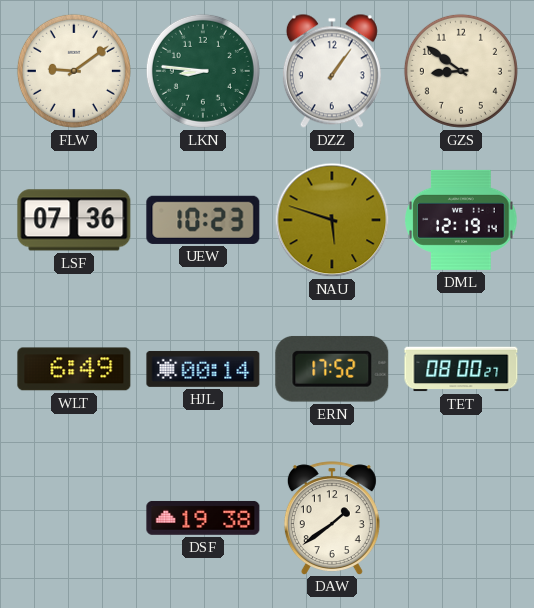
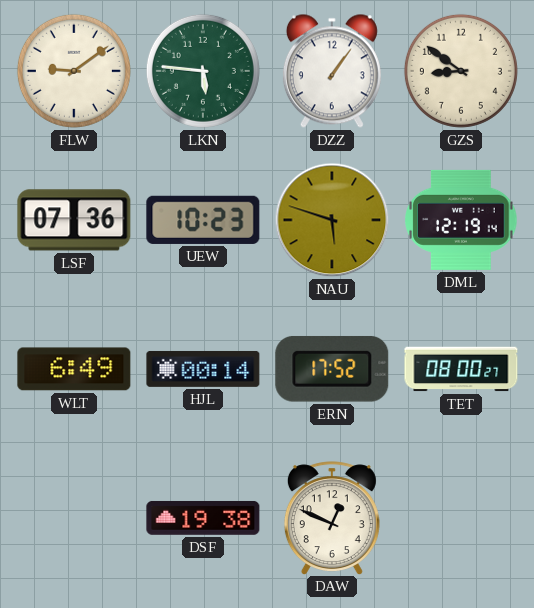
LKN: 8:46 -> 5:46 (203, 71)
DAW: 1:39 -> 12:49 (332, 518)
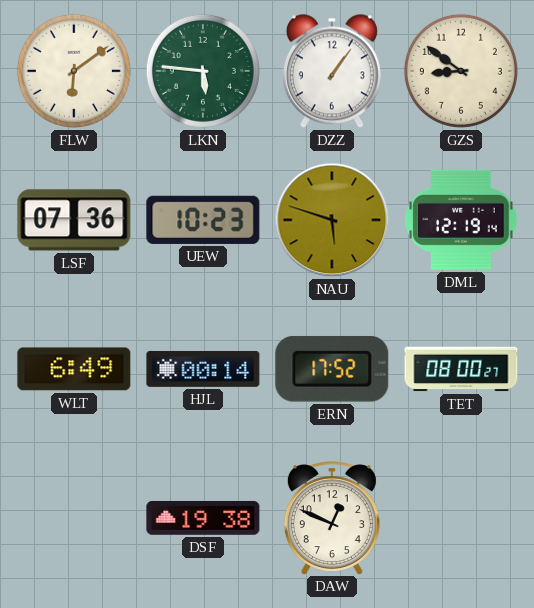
FLW: 9:09 -> 6:09 (74, 71)
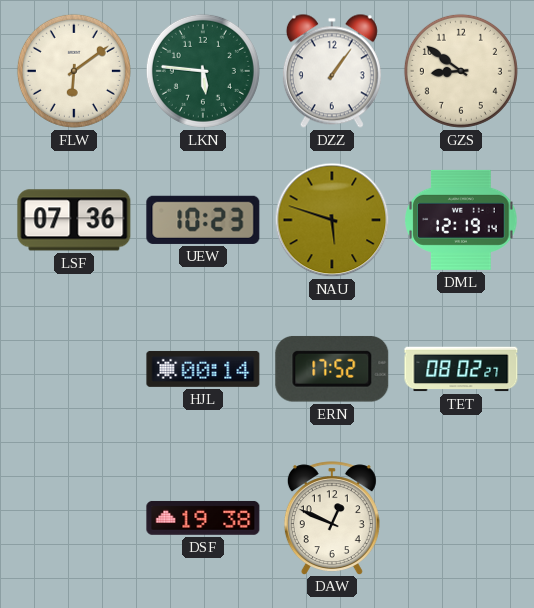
WLT: 6:49 -> none (74, 369)
TET: 08:00 -> 08:02 (461, 369)
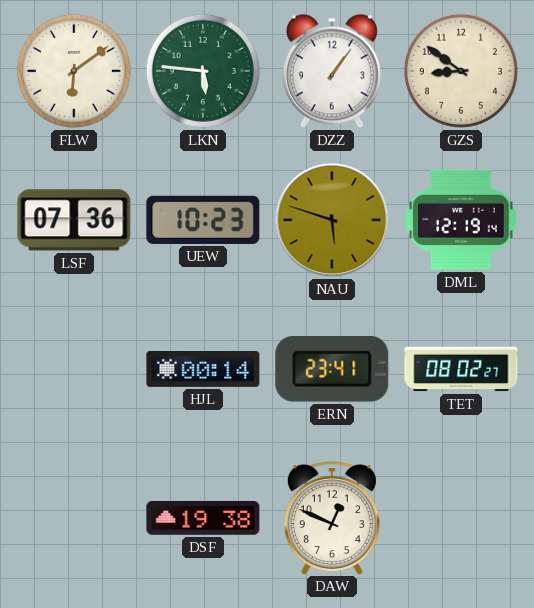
ERN: 17:52 -> 23:41 (332, 369)
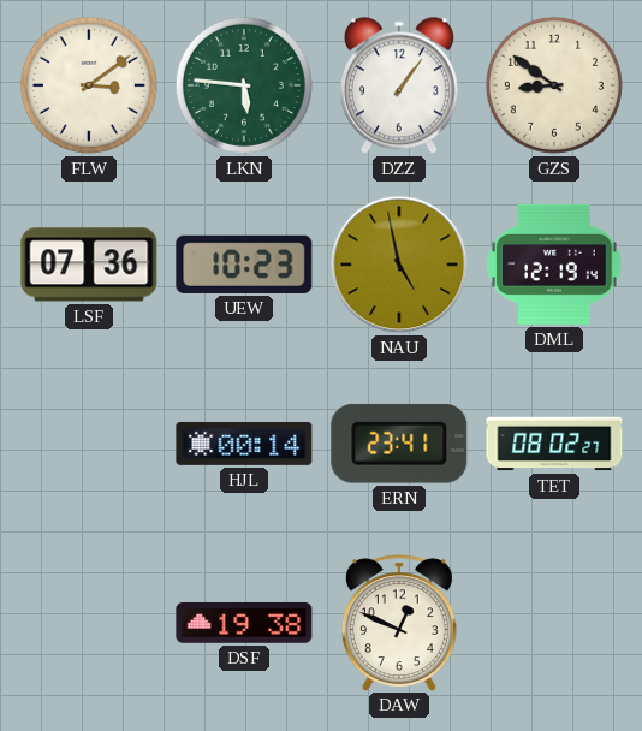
FLW: 6:09 -> 3:09 (89, 85)
NAU: 5:48 -> 4:58 (399, 265)
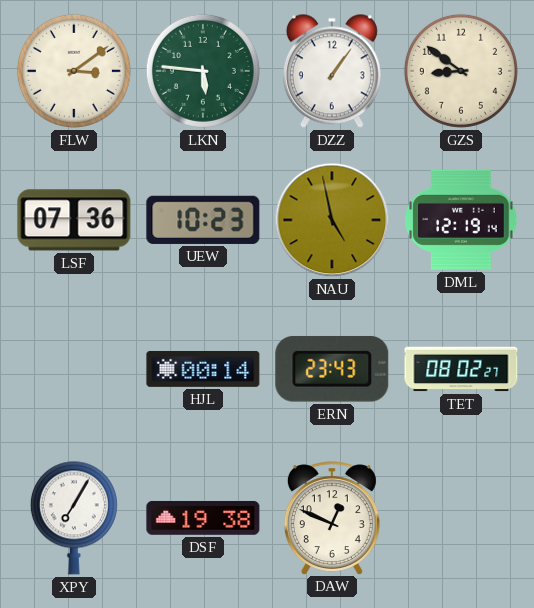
ERN: 23:41 -> 23:43 (332, 369)
XPY: none -> 7:05 (74, 518)
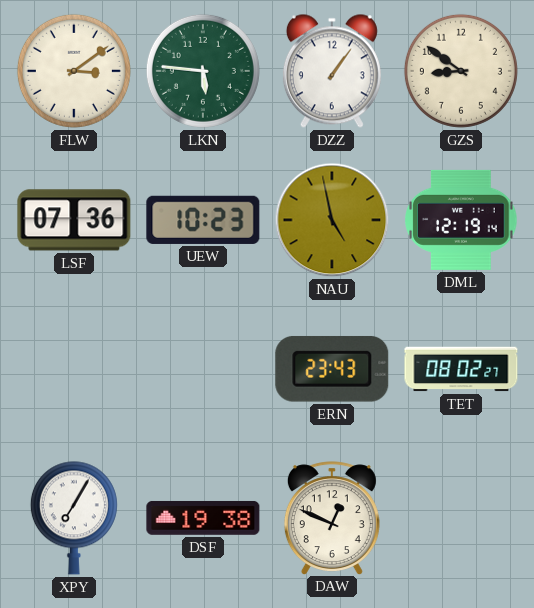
HJL: 00:14 -> none (203, 369)
